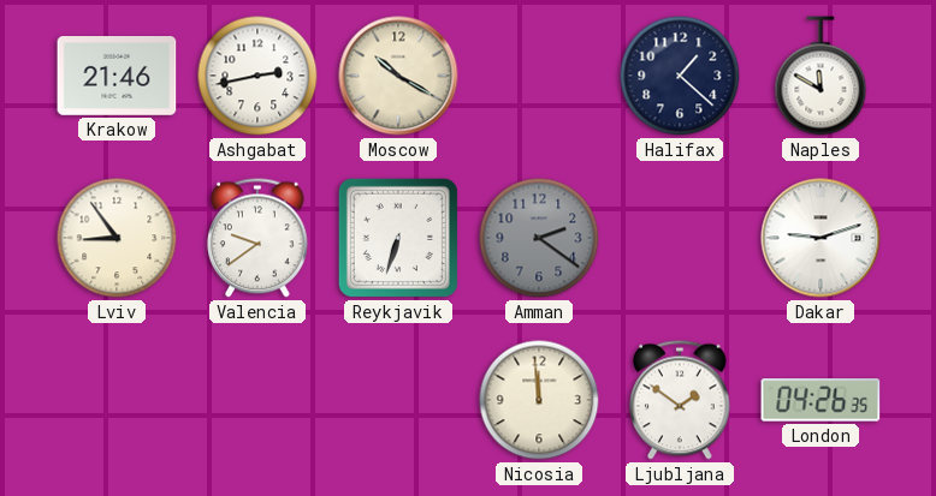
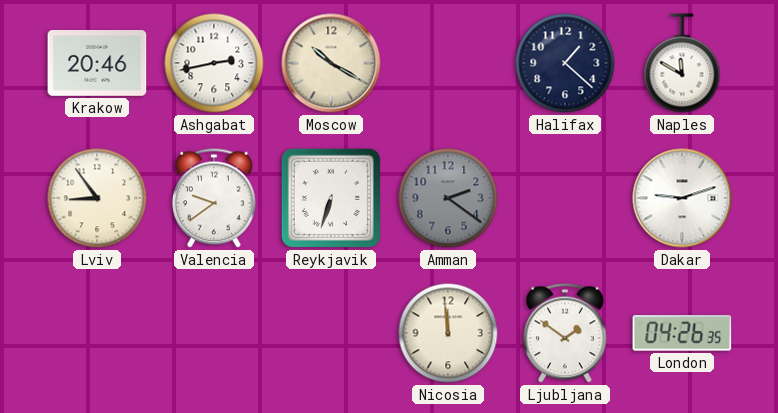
Krakow: 21:46 -> 20:46 (97, 64)
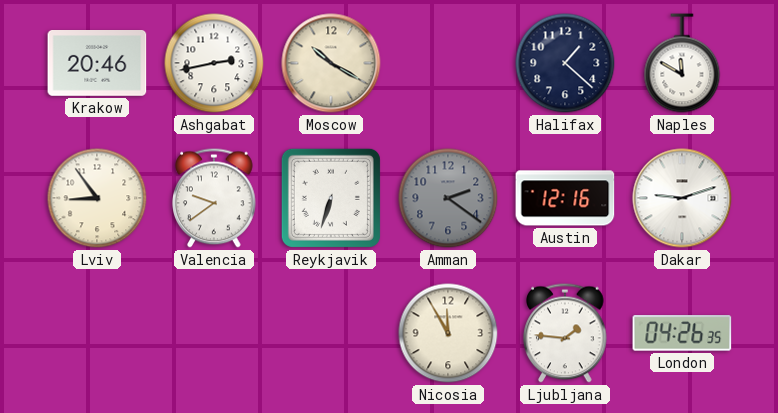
Austin: none -> 12:16 (565, 198)
Nicosia: 11:59 -> 11:55 (448, 333)
Ljubljana: 1:51 -> 1:46 (565, 333)
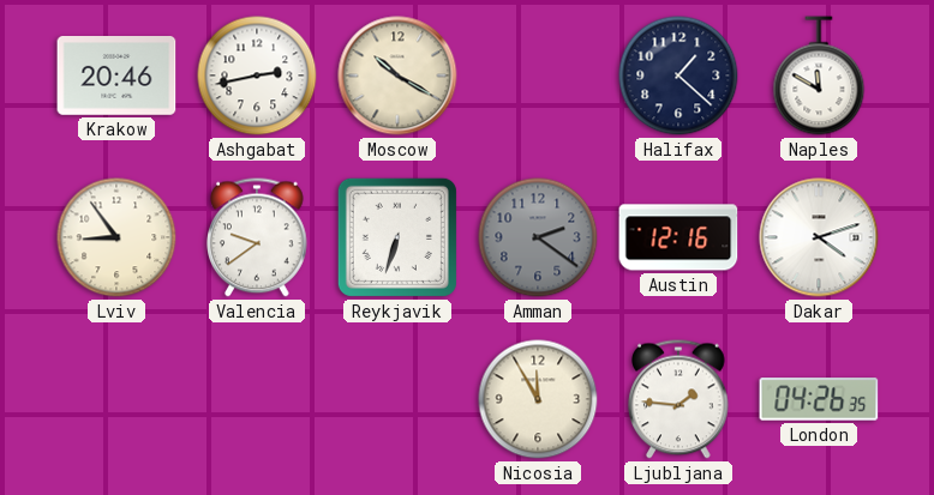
Dakar: 9:12 -> 4:12 (819, 237)
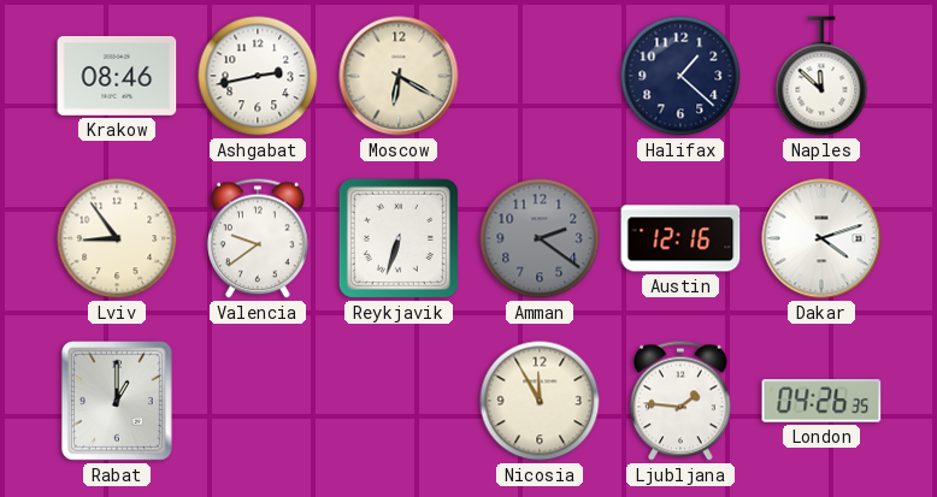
Krakow: 20:46 -> 08:46 (117, 77)
Moscow: 10:20 -> 6:20 (399, 76)
Naples: 11:50 -> 11:52 (821, 76)
Rabat: none -> 1:00 (117, 402)
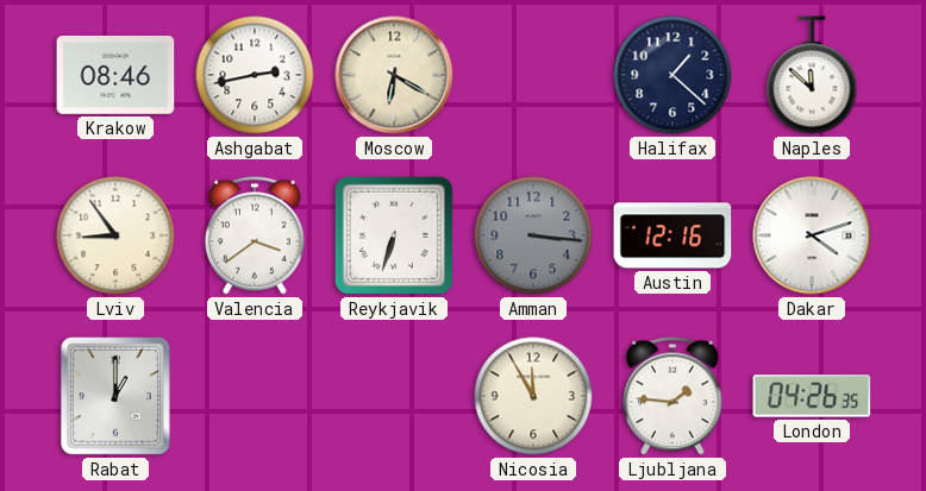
Valencia: 9:39 -> 3:39 (255, 235)
Amman: 2:21 -> 3:16 (533, 235)
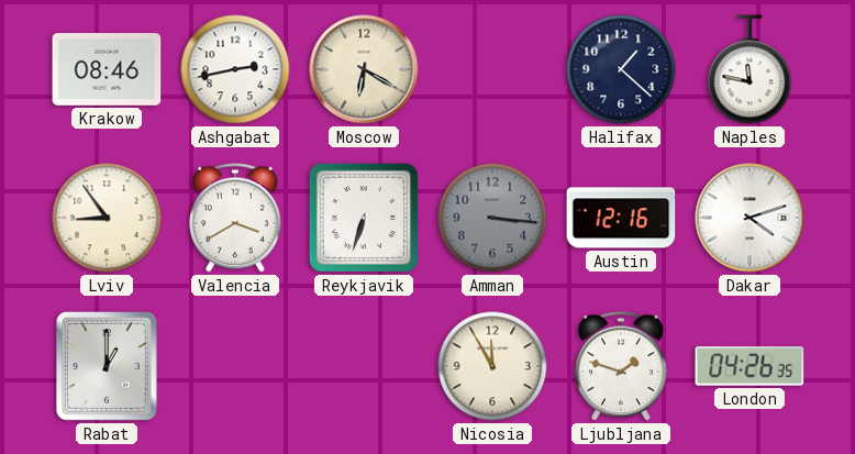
Naples: 11:52 -> 11:47 (749, 69)
Valencia: 3:39 -> 3:40 (235, 218)
Ljubljana: 1:46 -> 1:48 (621, 366)
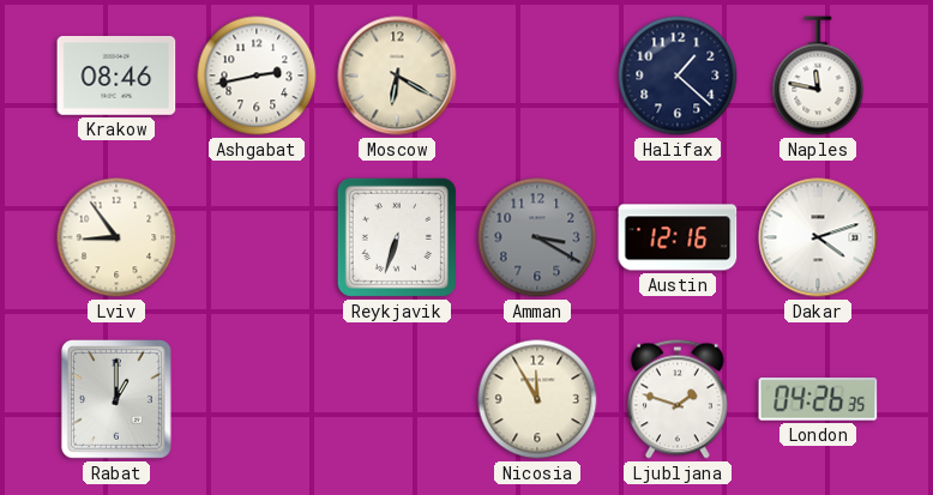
Valencia: 3:40 -> none (235, 218)
Amman: 3:16 -> 3:20 (537, 237)
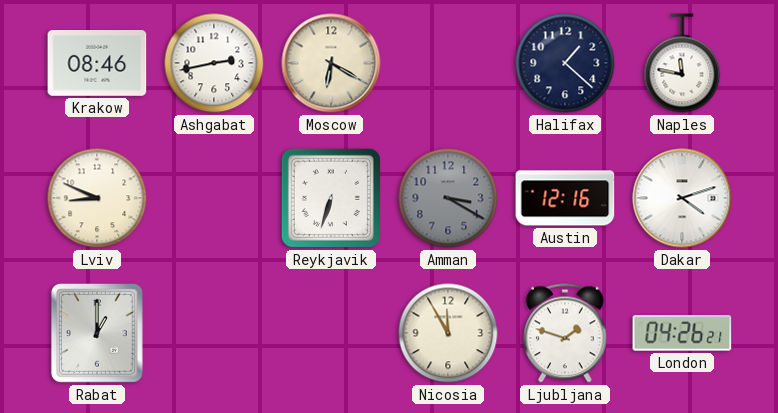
Lviv: 8:54 -> 8:49 (97, 198)
London: 04:26:35 -> 04:26:21 (682, 333)
